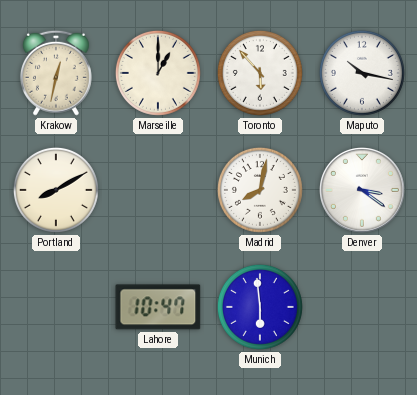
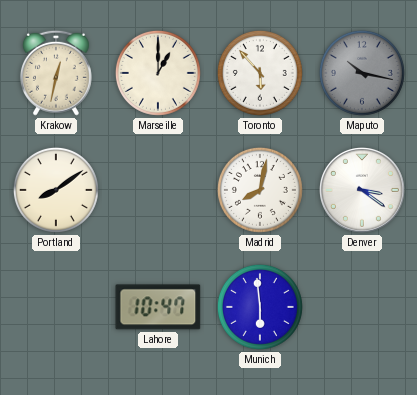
Maputo dial: white -> grey (362, 73)
Portland: 8:10 -> 8:09 (56, 190)
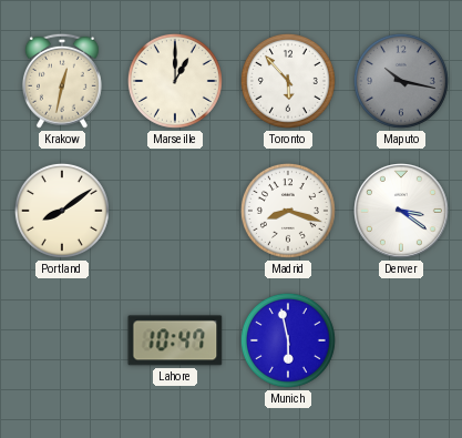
Madrid: 8:02 -> 8:18 (288, 211)
Munich: 5:59 -> 5:58 (288, 340)
